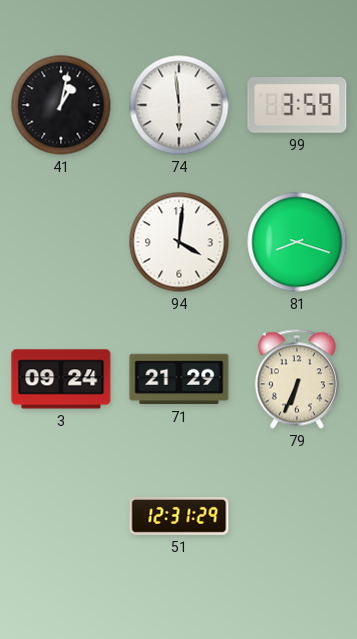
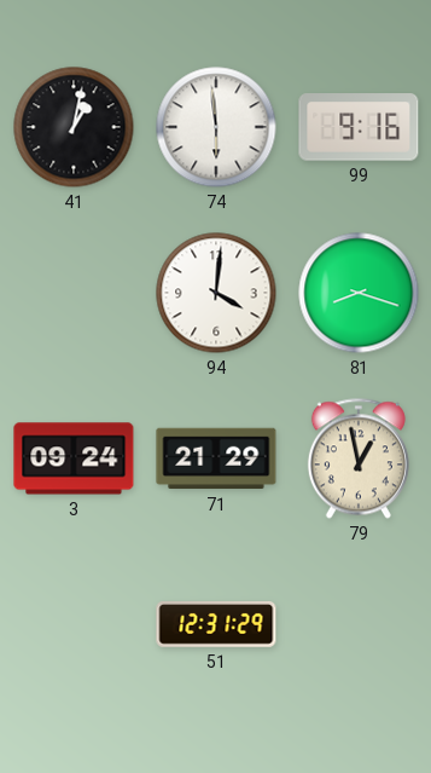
99: 3:59 -> 9:16 (359, 127)
79: 6:34 -> 12:58 (359, 458)
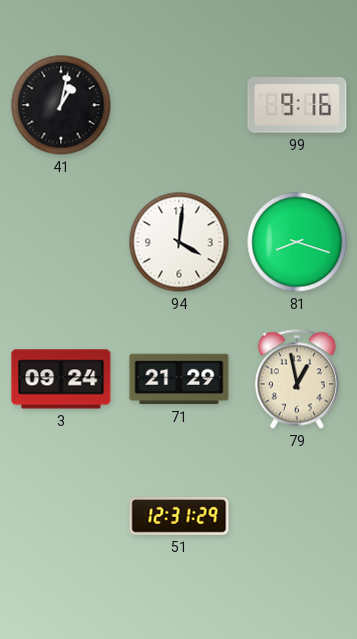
74: 5:59 -> none (216, 127)
